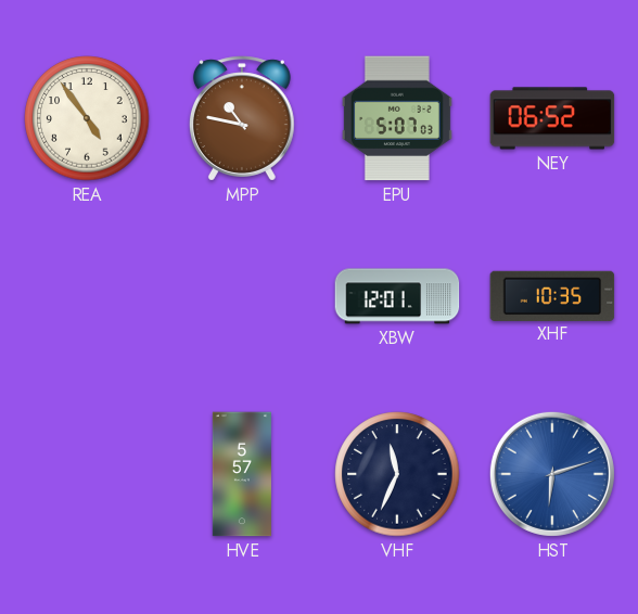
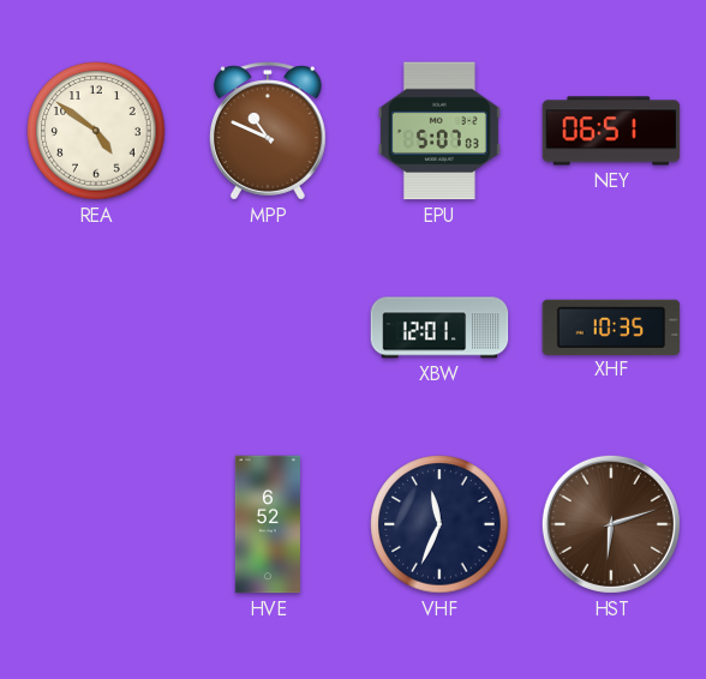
REA: 4:54 -> 4:51 (96, 131)
MPP: 10:47 -> 10:49 (268, 131)
NEY: 06:52 -> 06:51 (611, 131)
HVE: 5:57 -> 6:52 (268, 524)
HST dial: blue -> brown (611, 524)
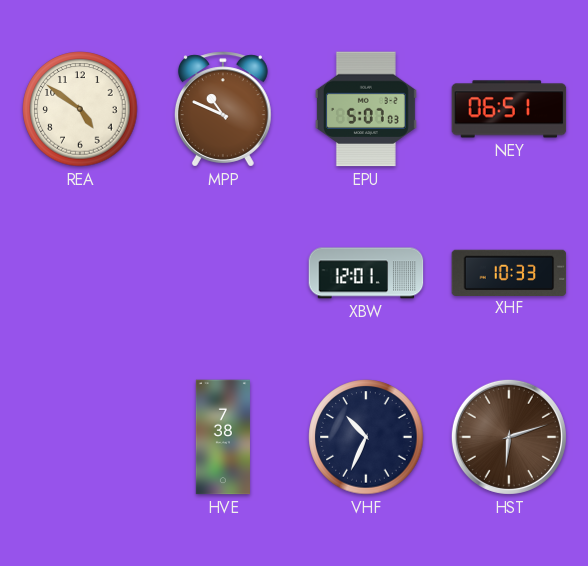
XHF: 10:35 -> 10:33 (509, 272)
HVE: 6:52 -> 7:38 (223, 437)
VHF: 11:34 -> 10:34 (366, 437)
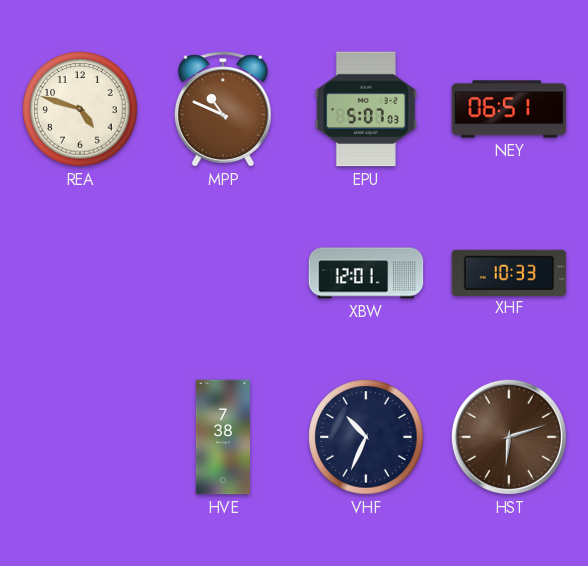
REA: 4:51 -> 4:48 (80, 109)
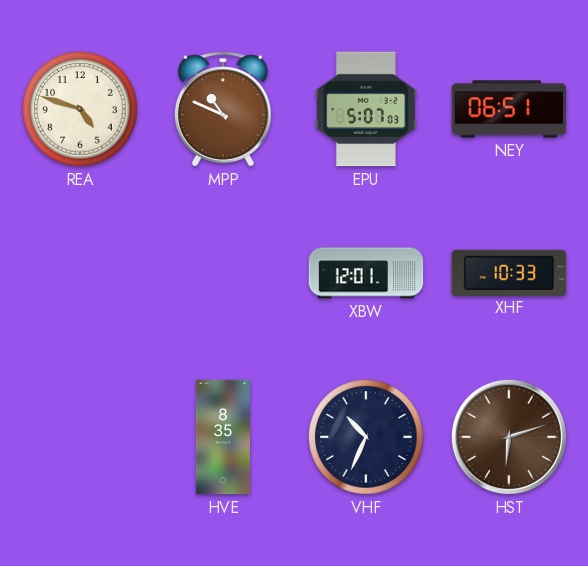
HVE: 7:38 -> 8:35 (223, 437)
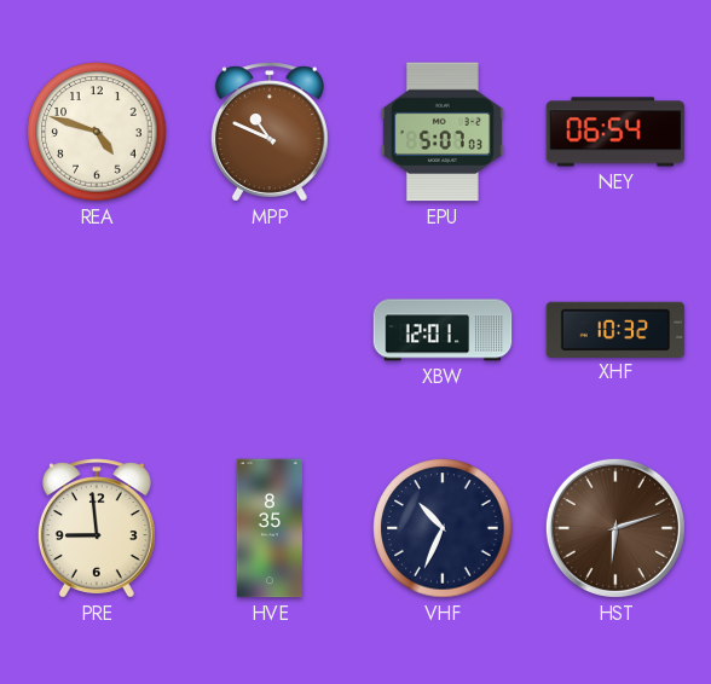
NEY: 06:51 -> 06:54 (615, 132)
XHF: 10:33 -> 10:32 (615, 329)
PRE: none -> 8:59 (97, 528)
